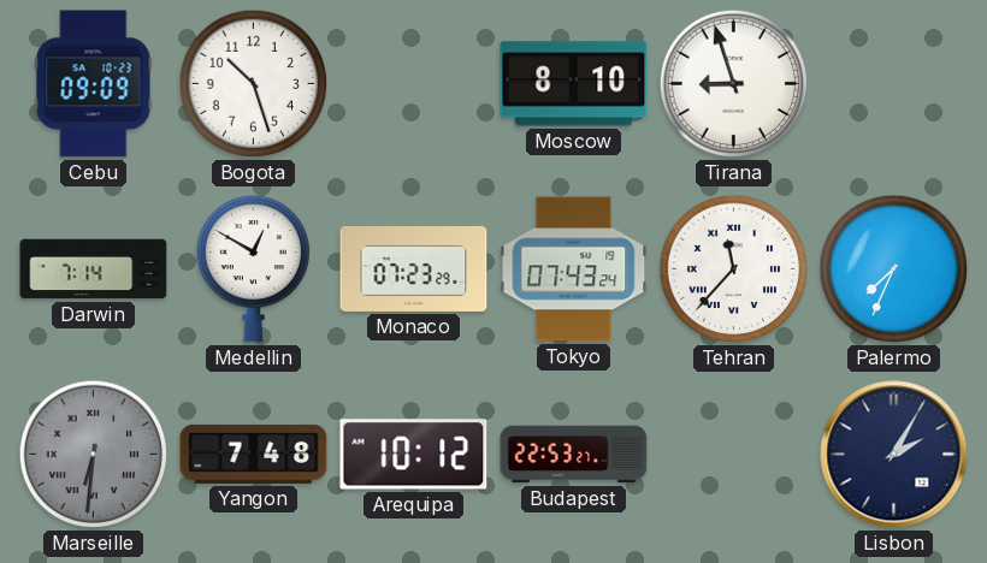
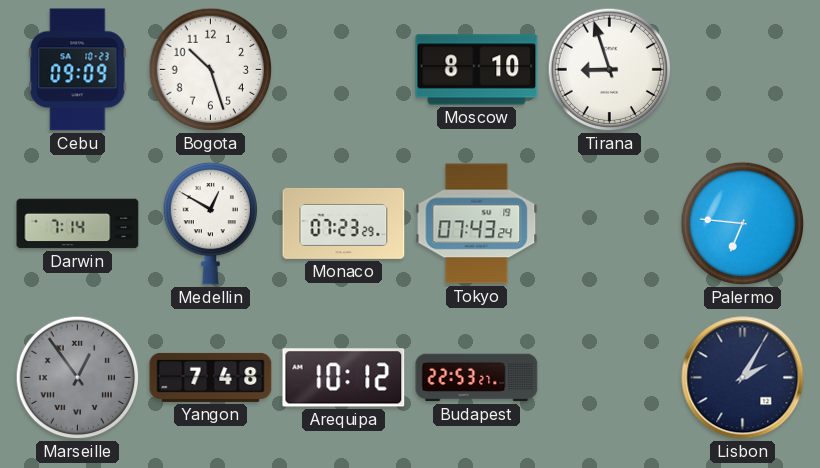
Tehran: 11:37 -> none (734, 269)
Palermo: 7:34 -> 6:46 (743, 224)
Marseille: 6:31 -> 12:54 (78, 378)
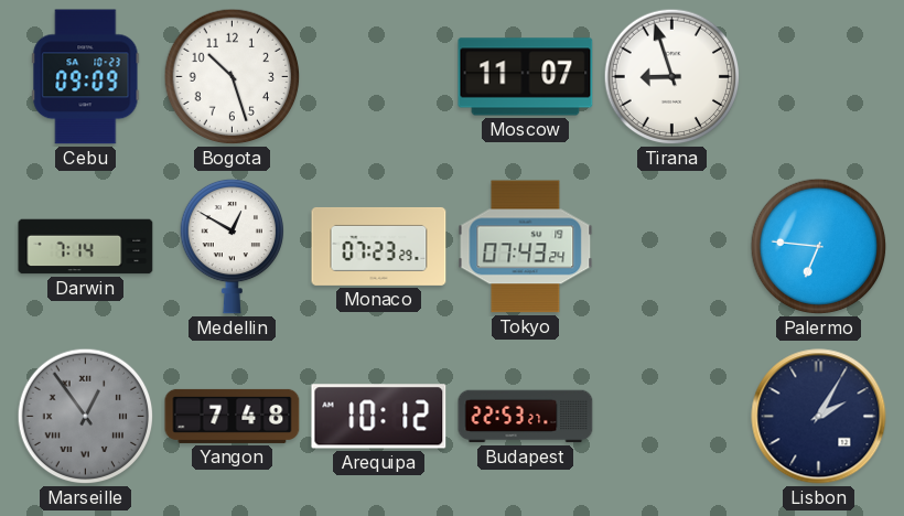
Moscow: 8:10 -> 11:07 (526, 77)
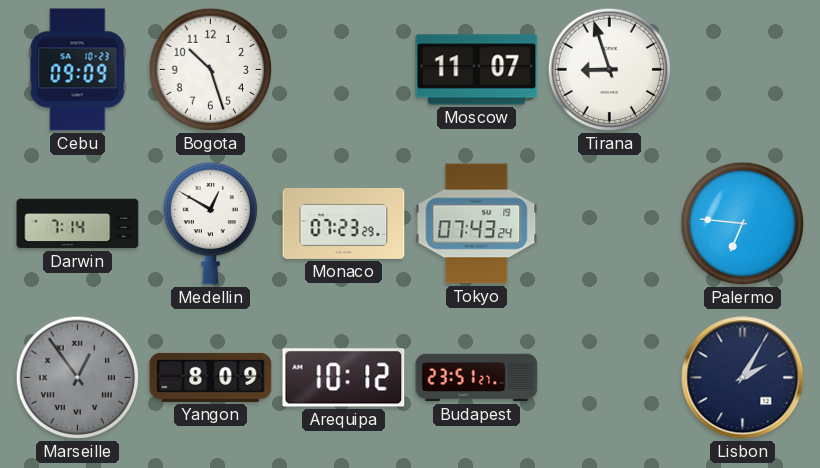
Yangon: 7:48 -> 8:09 (211, 377)
Budapest: 22:53 -> 23:51 (477, 378)
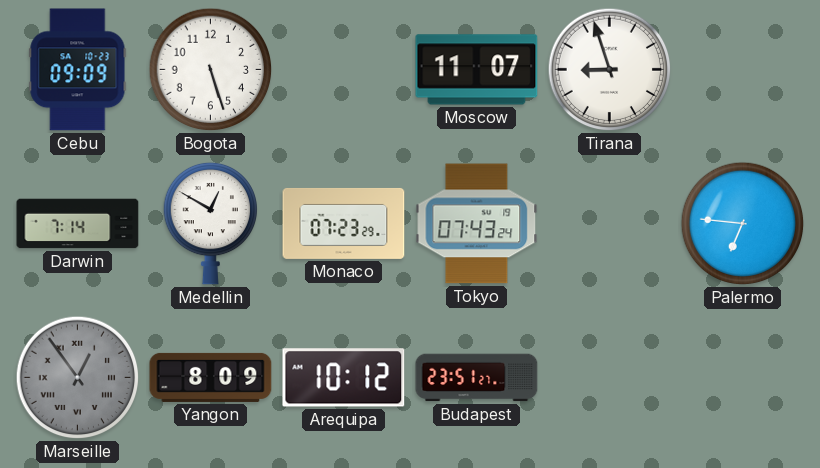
Bogota: 10:27 -> 5:27 (211, 70)
Lisbon: 2:05 -> none (743, 378)
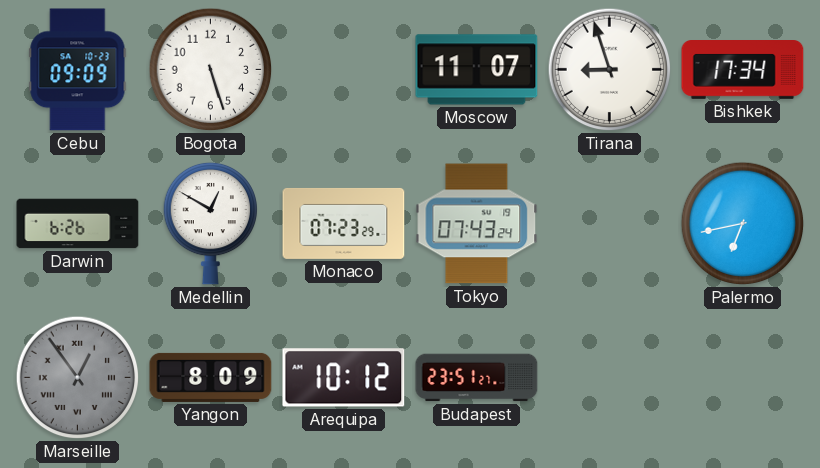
Bishkek: none -> 17:34 (743, 70)
Darwin: 7:14 -> 6:26 (78, 224)
Palermo: 6:46 -> 6:43 (743, 224)
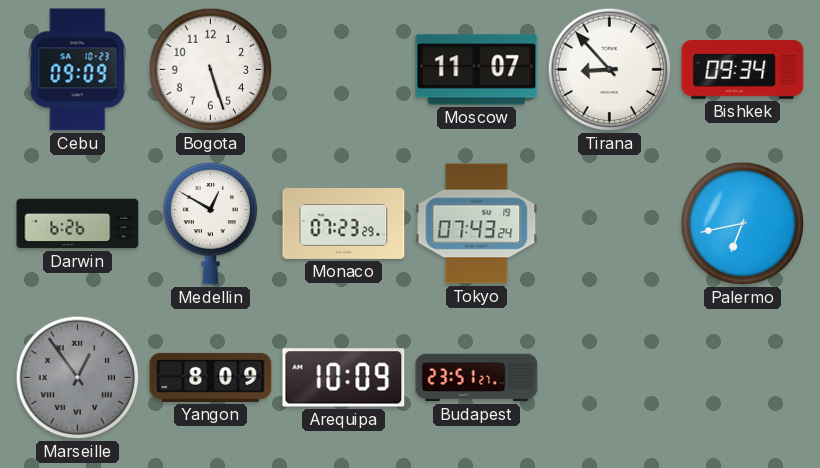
Tirana: 8:57 -> 8:53 (610, 70)
Bishkek: 17:34 -> 09:34 (743, 70)
Arequipa: 10:12 -> 10:09 (344, 378)
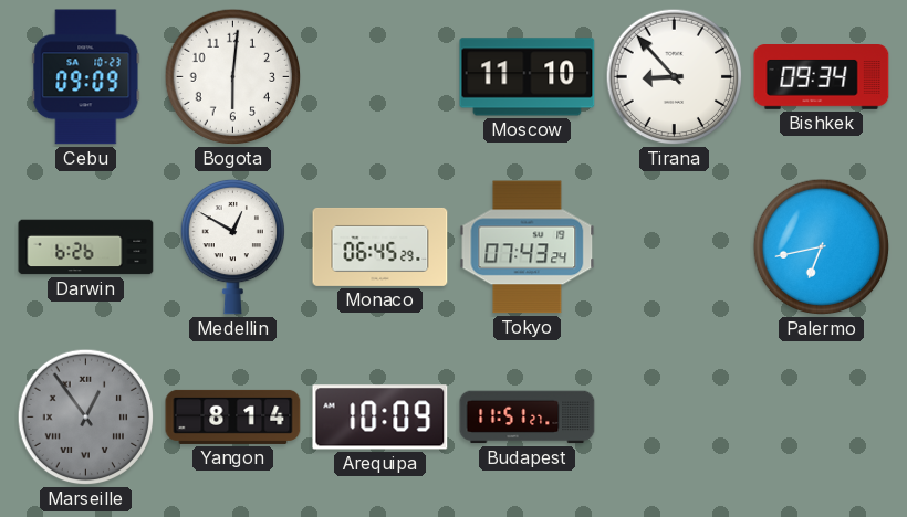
Bogota: 5:27 -> 6:01 (233, 77)
Moscow: 11:07 -> 11:10 (528, 77)
Monaco: 07:23 -> 06:45 (380, 246)
Yangon: 8:09 -> 8:14 (233, 416)
Budapest: 23:51 -> 11:51 (528, 418)
